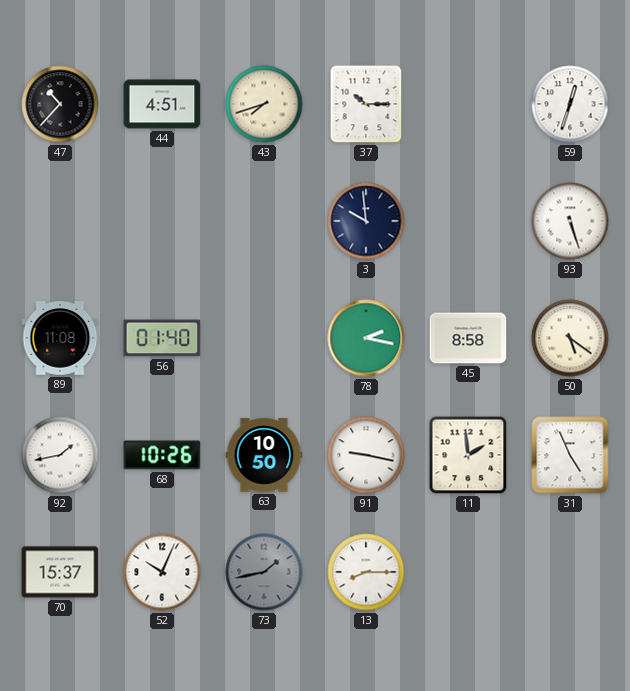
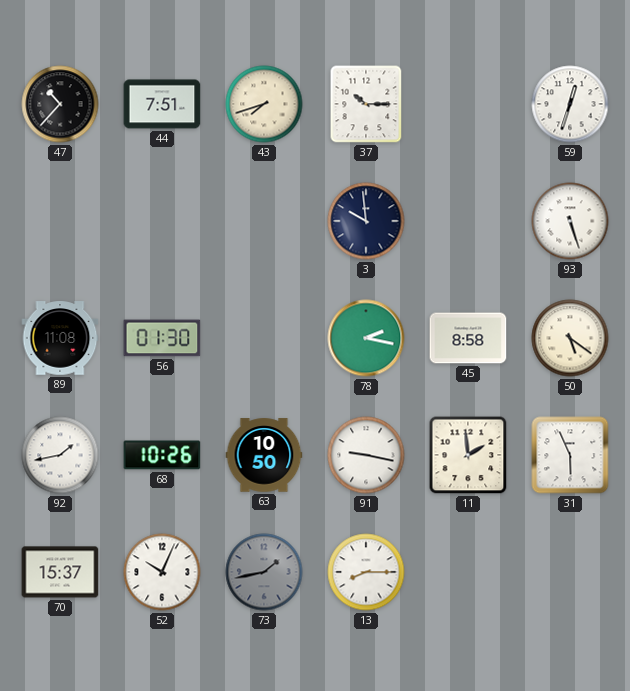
44: 4:51 -> 7:51 (162, 104)
56: 01:40 -> 01:30 (162, 338)
31: 4:56 -> 5:56 (570, 455)
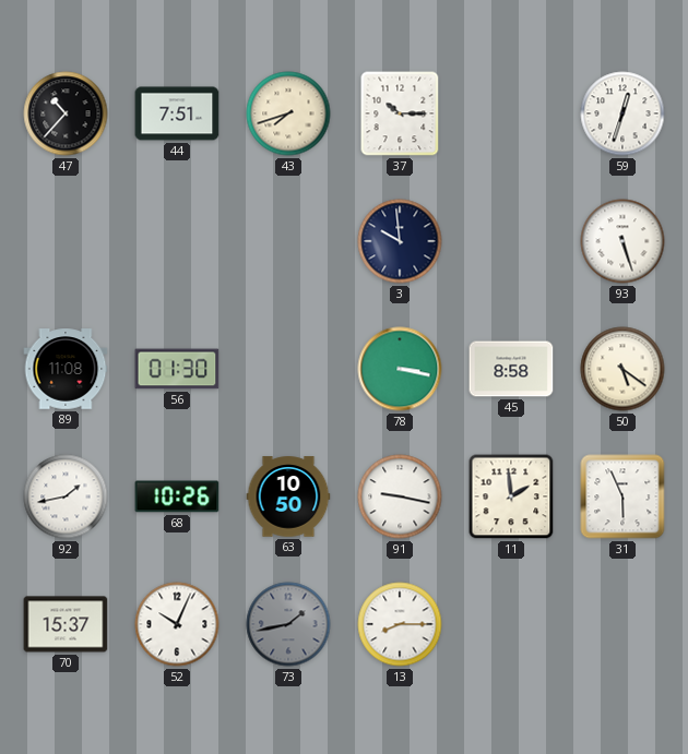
78: 2:17 -> 3:17 (400, 369)
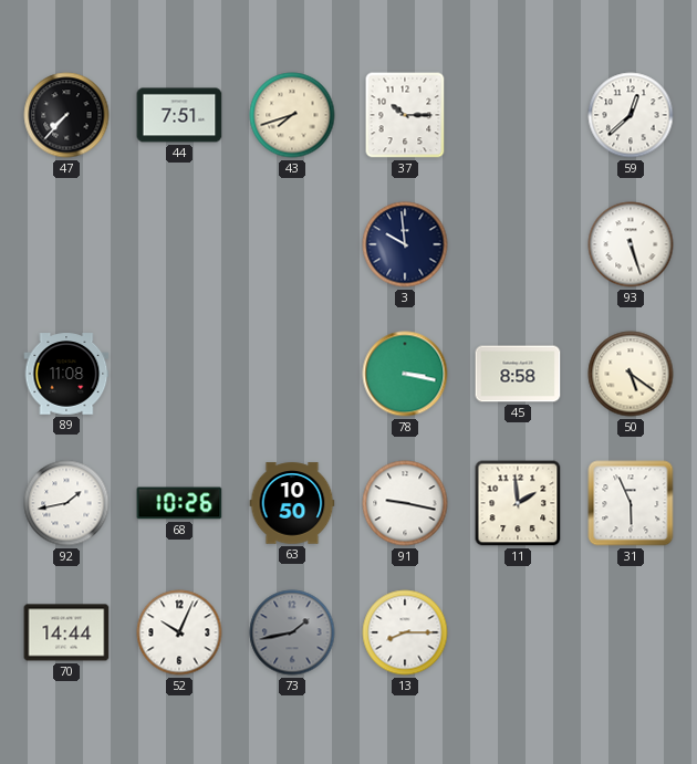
47: 10:37 -> 7:37 (66, 115)
59: 12:33 -> 12:38 (631, 115)
56: 01:30 -> none (177, 369)
70: 15:37 -> 14:44 (66, 632)
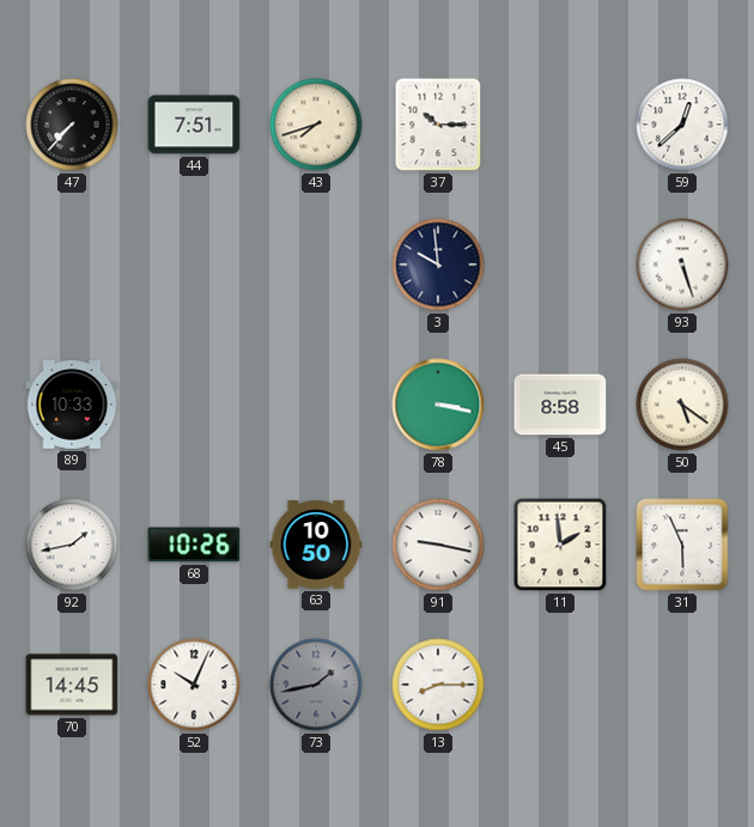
89: 11:08 -> 10:33 (72, 405)
70: 14:44 -> 14:45 (72, 685)
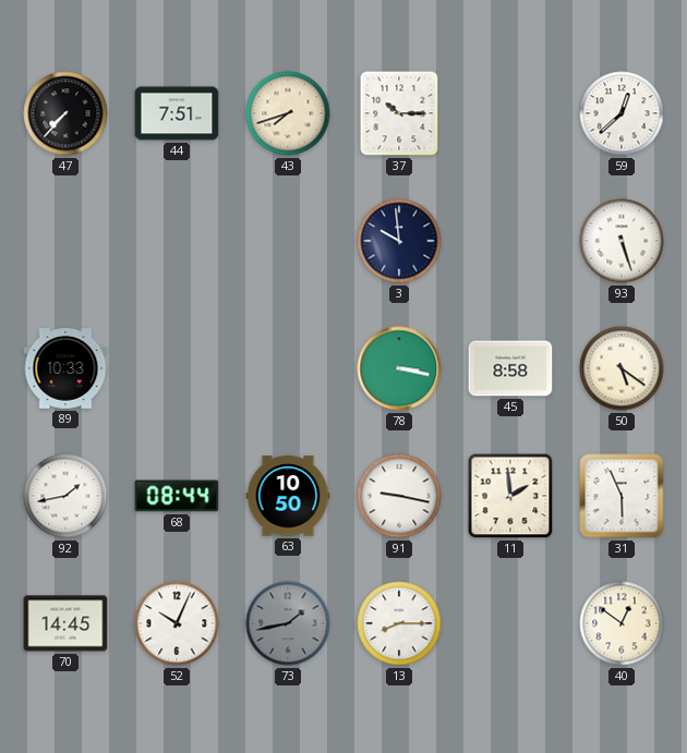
68: 10:26 -> 08:44 (177, 496)
40: none -> 12:51 (622, 623)
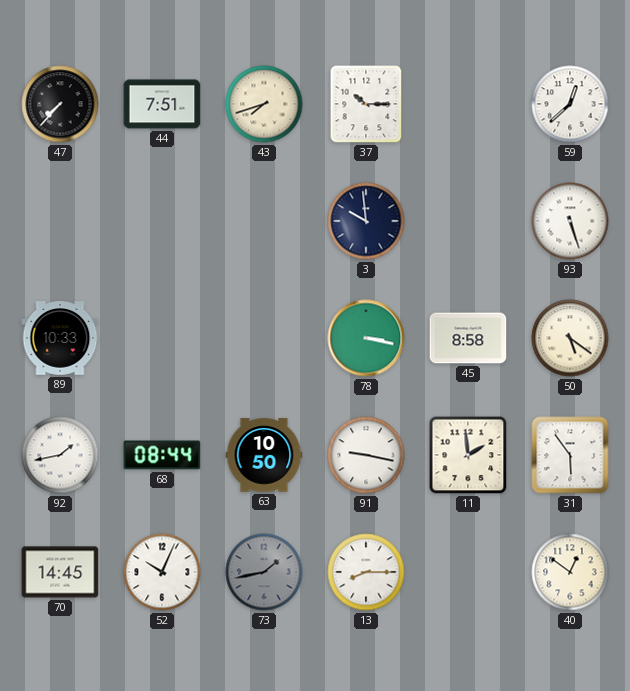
31: 5:56 -> 5:54 (570, 455)
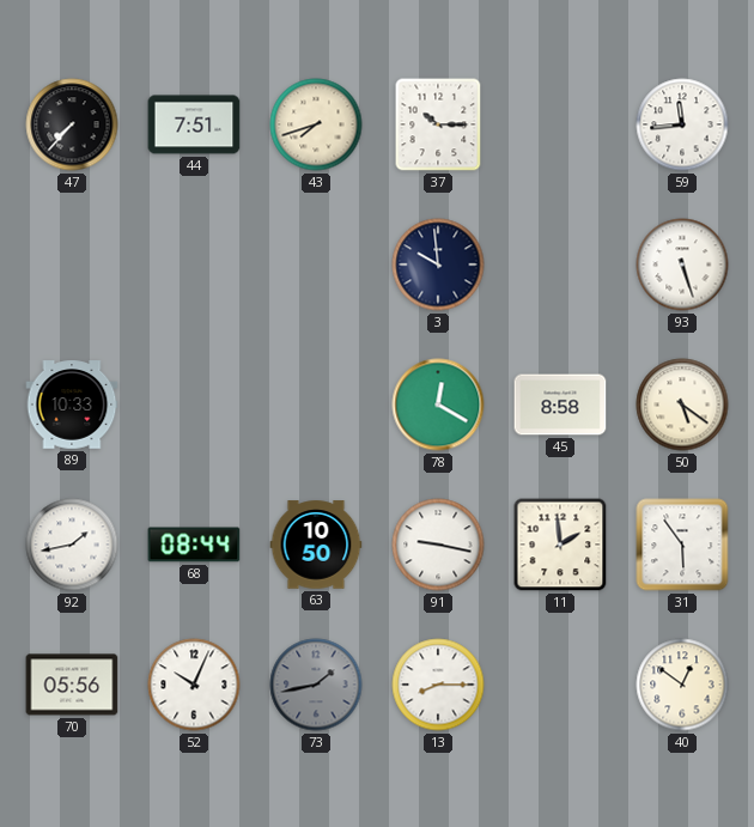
59: 12:38 -> 11:44 (682, 124)
78: 3:17 -> 12:20 (438, 405)
70: 14:45 -> 05:56 (72, 685)
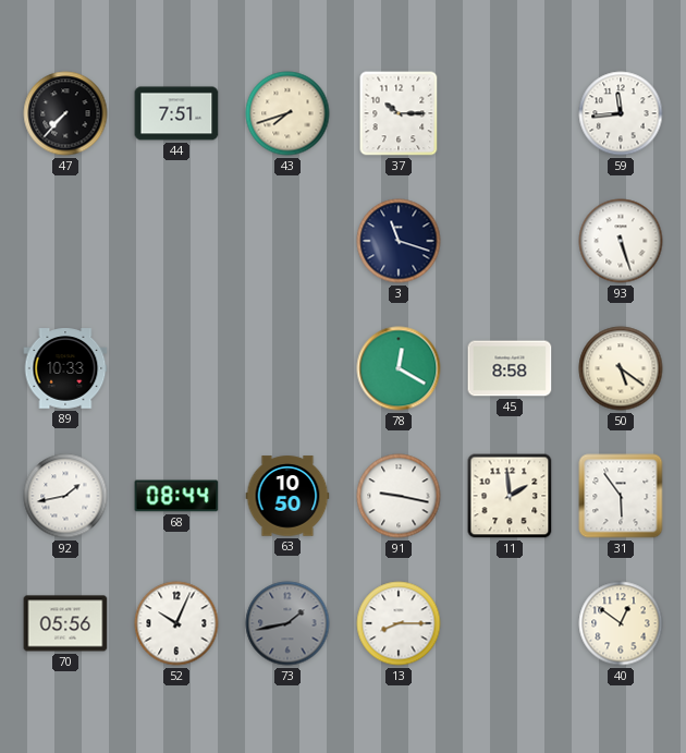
3: 9:59 -> 11:18 (399, 241)
